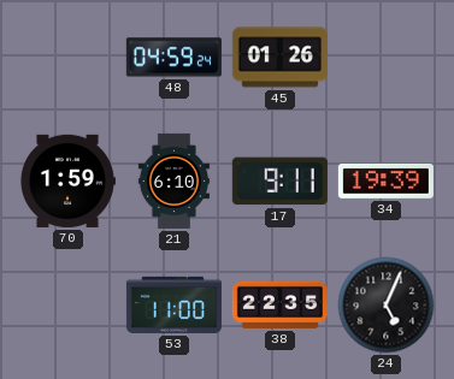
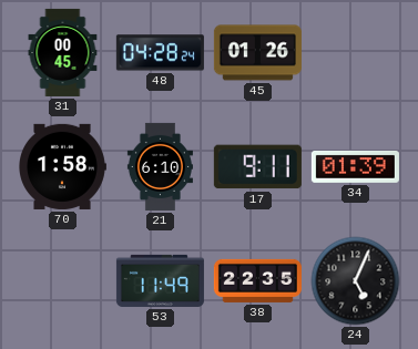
31: none -> 00:45 (63, 52)
48: 04:59 -> 04:28 (160, 53)
70: 1:59 -> 1:58 (63, 166)
34: 19:39 -> 01:39 (355, 166)
53: 11:00 -> 11:49 (160, 280)
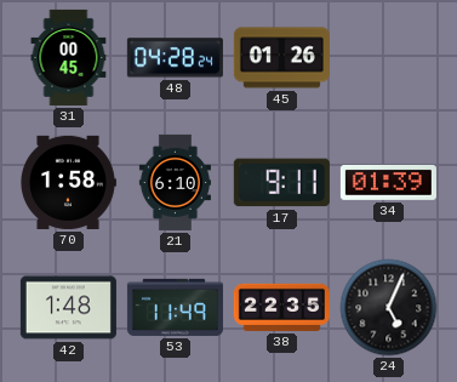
42: none -> 1:48 (68, 308)
